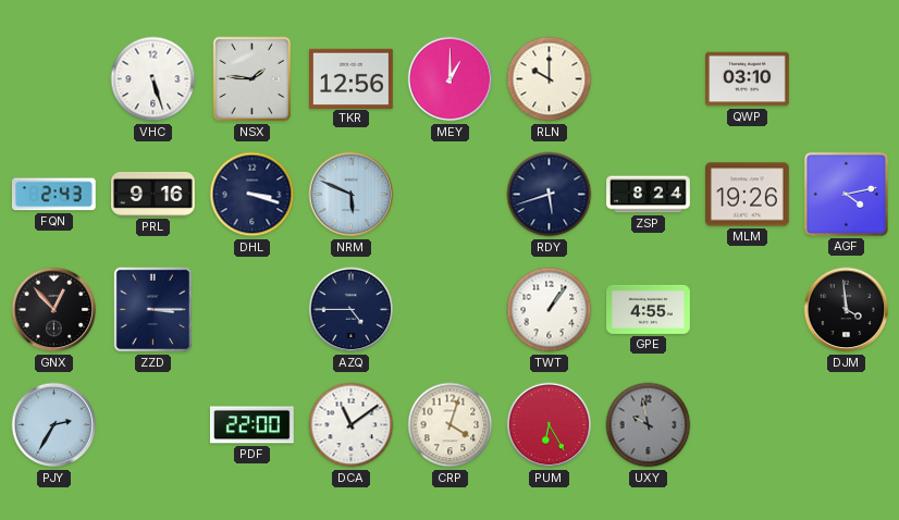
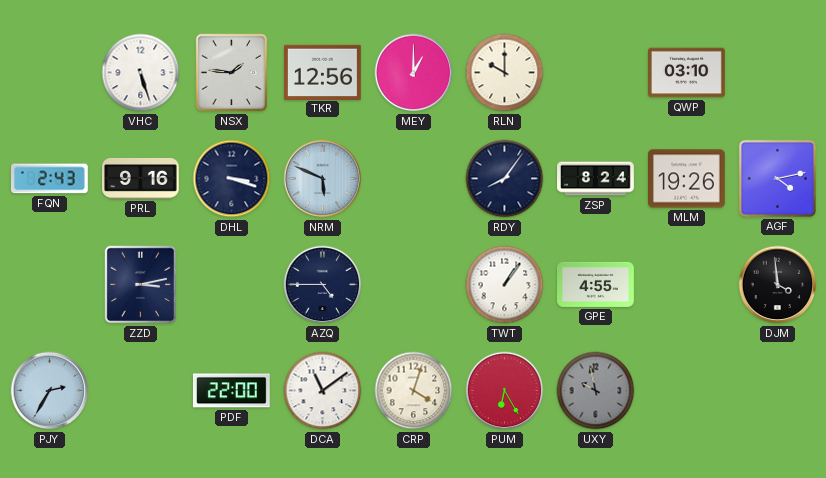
RDY: 5:42 -> 8:06 (505, 179)
GNX: 12:53 -> none (54, 310)
ZZD: 3:15 -> 3:13 (141, 285)
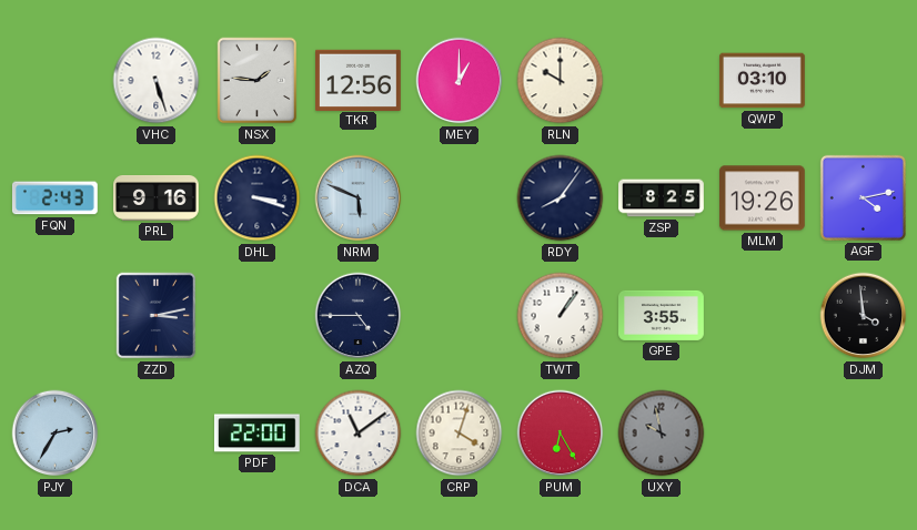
ZSP: 8:24 -> 8:25 (662, 198)
GPE: 4:55 -> 3:55 (662, 315)
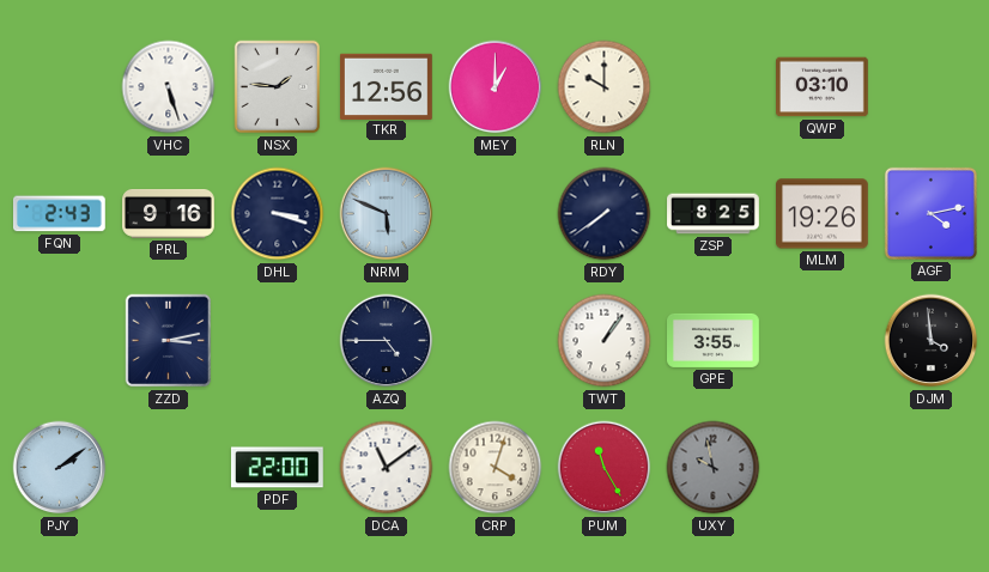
RDY: 8:06 -> 7:39 (605, 214)
PJY: 2:35 -> 2:09 (60, 468)
PUM: 6:25 -> 11:25 (605, 468)
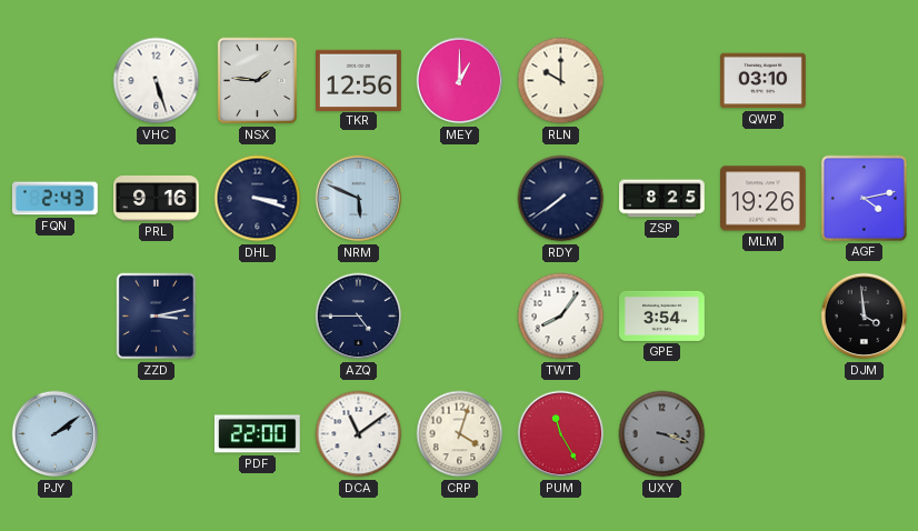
TWT: 1:06 -> 8:06 (561, 317)
GPE: 3:55 -> 3:54 (662, 315)
UXY: 9:58 -> 3:18 (662, 434)
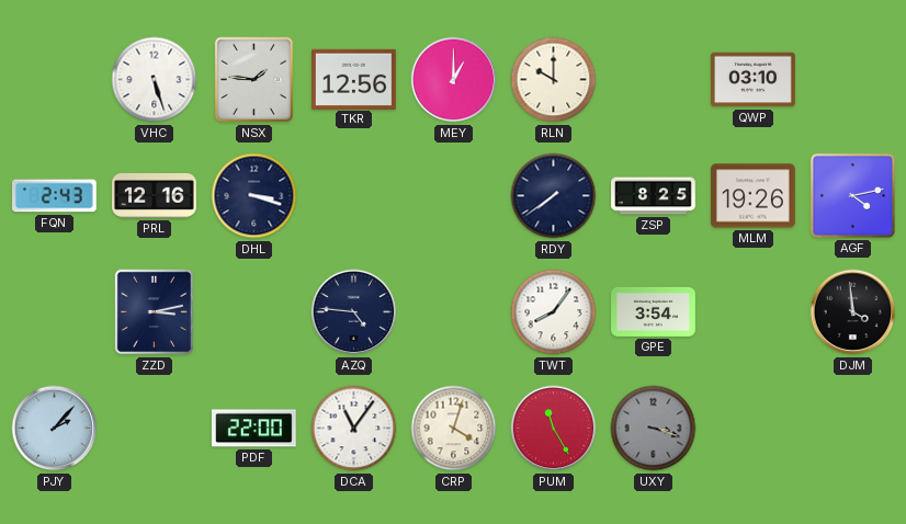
PRL: 9:16 -> 12:16 (155, 196)
NRM: 5:49 -> none (359, 199)
AZQ: 4:45 -> 4:46 (354, 312)
PJY: 2:09 -> 2:07 (55, 429)
DCA: 11:09 -> 11:06 (354, 429)
